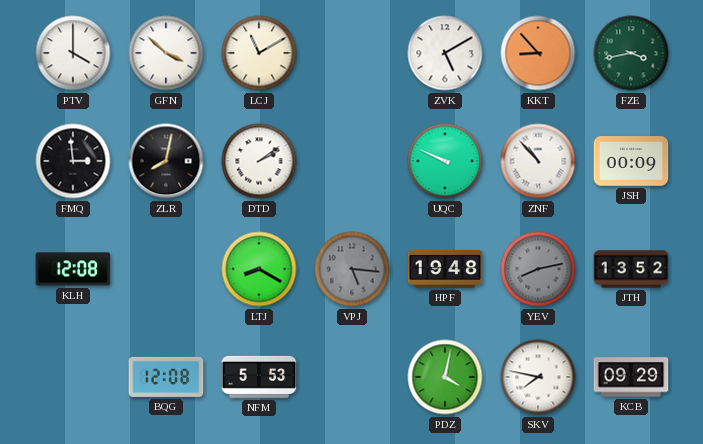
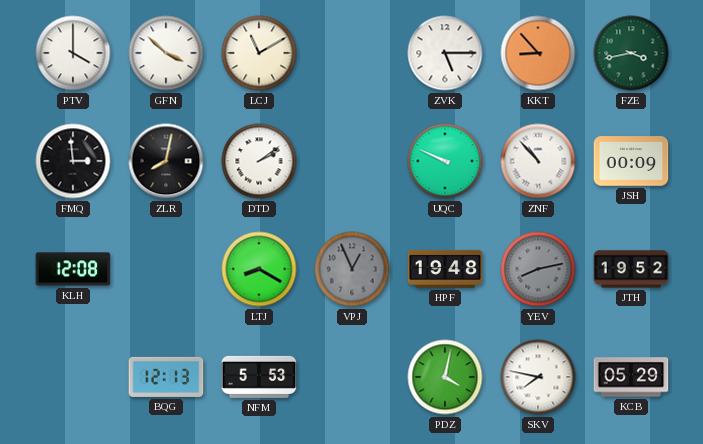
ZVK: 5:10 -> 5:15 (445, 53)
VPJ: 5:16 -> 12:56 (352, 269)
JTH: 13:52 -> 19:52 (631, 269)
BQG: 12:08 -> 12:13 (166, 377)
KCB: 09:29 -> 05:29 (631, 377)
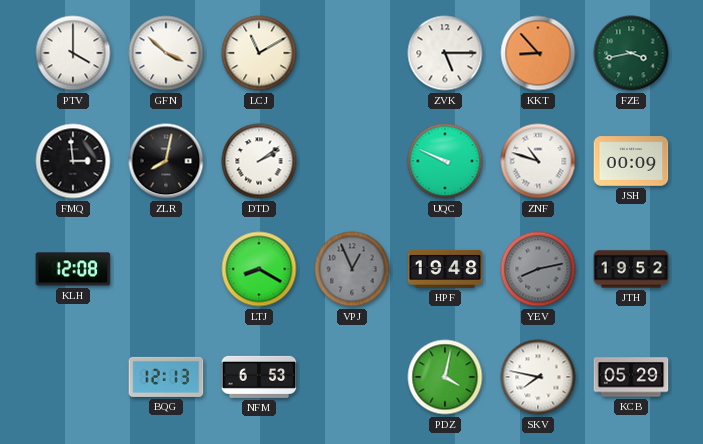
ZNF: 10:53 -> 10:48 (538, 161)
NFM: 5:53 -> 6:53 (259, 377)
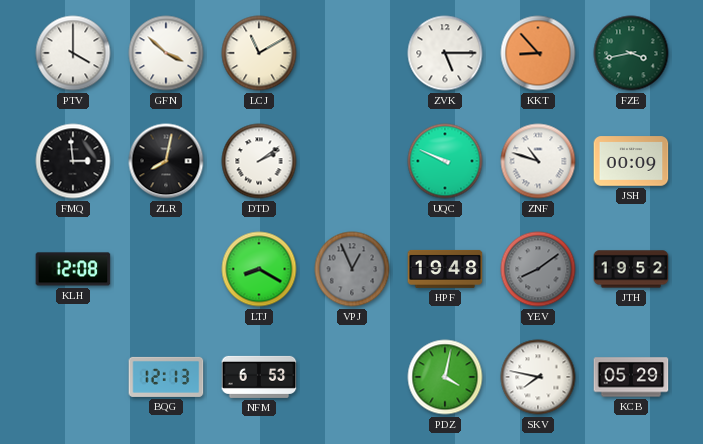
YEV: 8:13 -> 8:09 (538, 269)
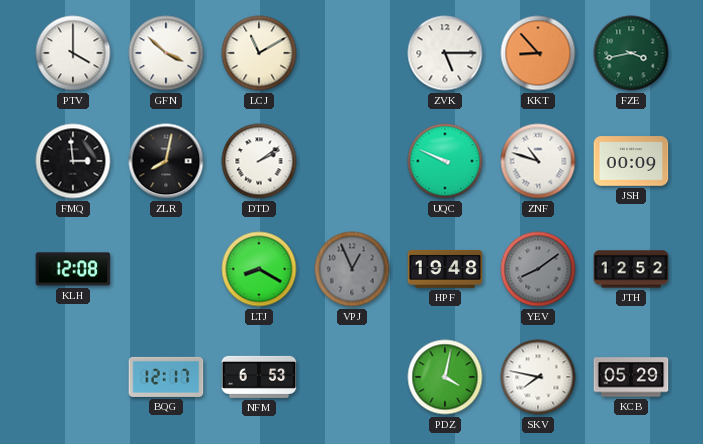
JTH: 19:52 -> 12:52 (631, 269)
BQG: 12:13 -> 12:17 (166, 377)
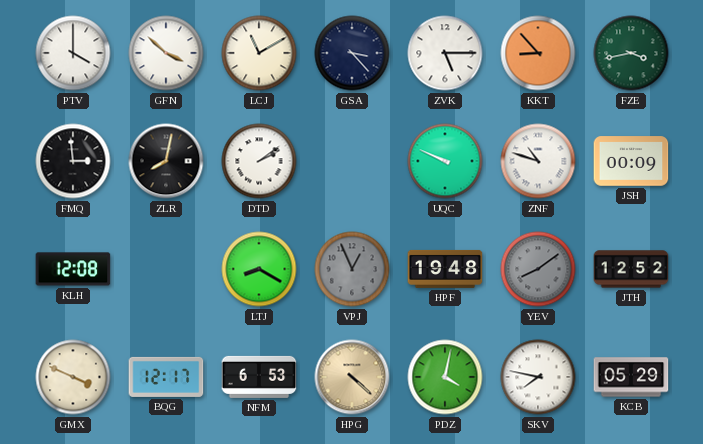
GSA: none -> 3:23 (352, 53)
GMX: none -> 3:49 (73, 377)
HPG: none -> 4:22 (352, 377)
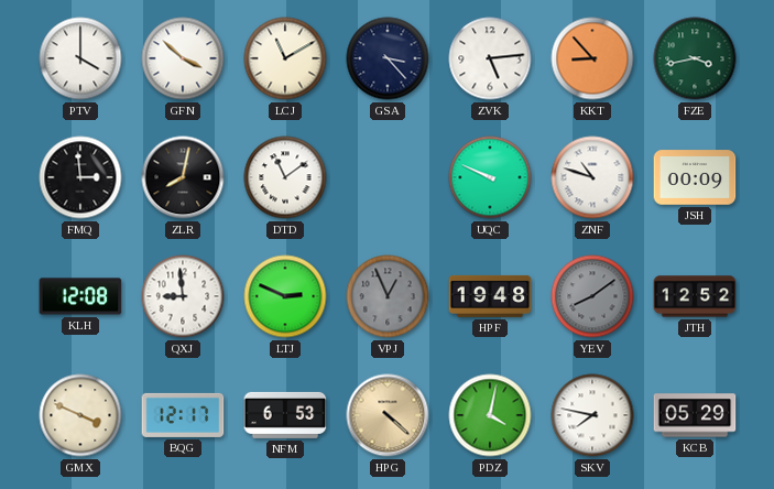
ZVK: 5:15 -> 5:14 (490, 58)
DTD: 2:09 -> 11:09 (285, 177)
QXJ: none -> 8:59 (183, 296)
LTJ: 8:20 -> 2:49 (285, 296)
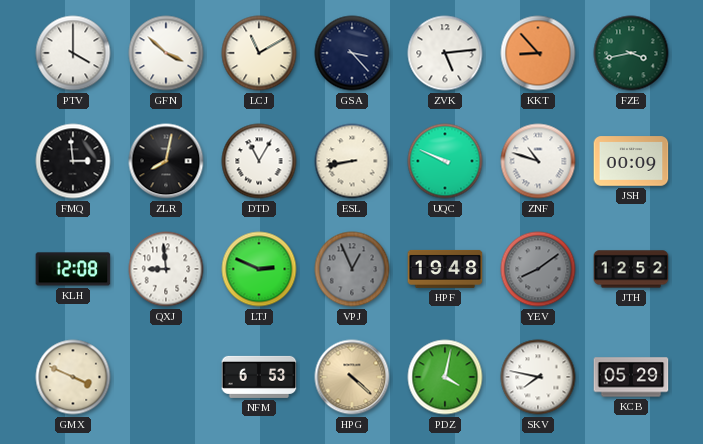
DTD: 11:09 -> 11:05 (259, 161)
ESL: none -> 8:43 (352, 161)
BQG: 12:17 -> none (183, 415)
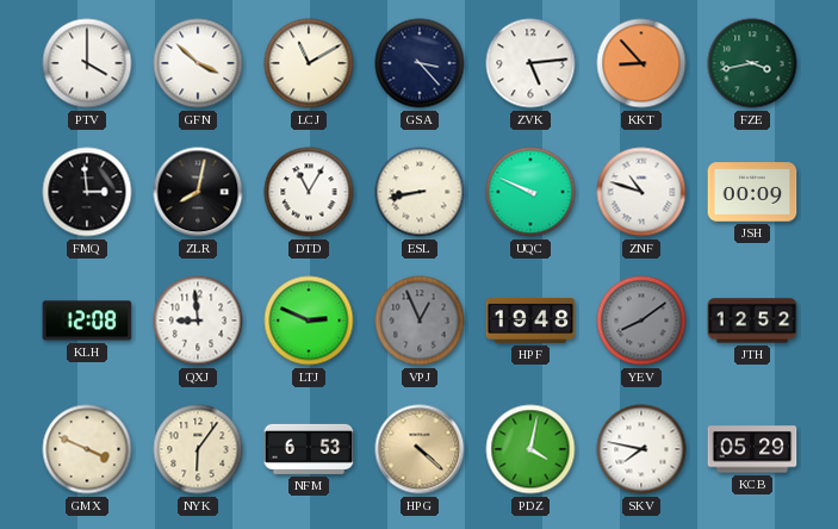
NYK: none -> 6:06 (198, 449)
